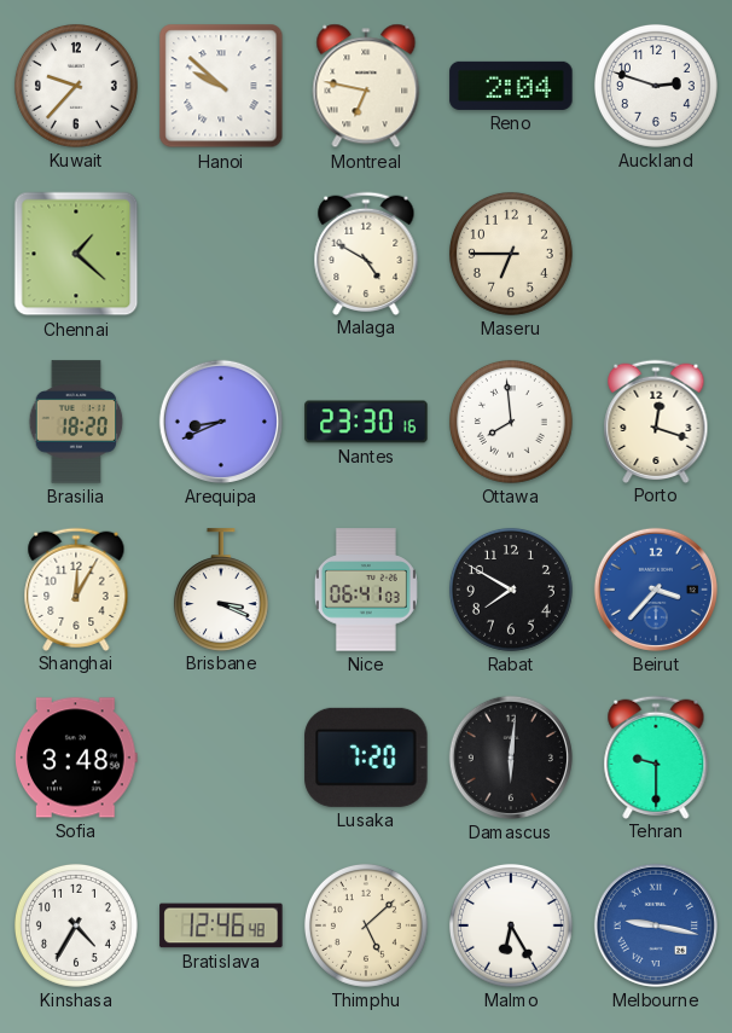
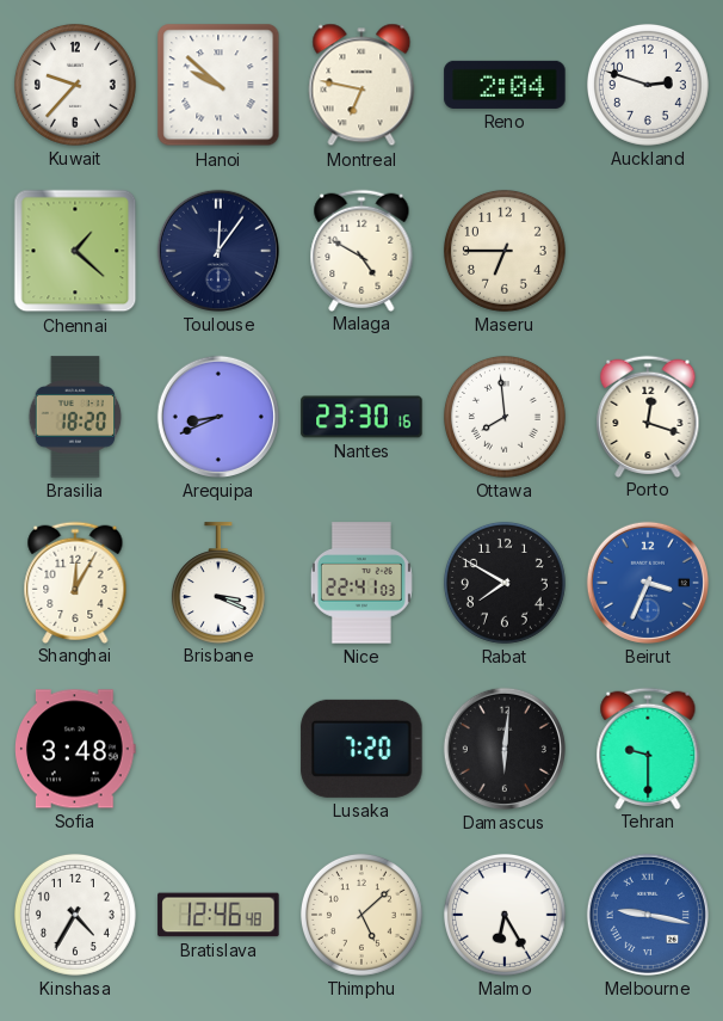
Toulouse: none -> 12:06 (218, 251)
Nice: 06:41 -> 22:41 (361, 583)
Beirut: 3:37 -> 3:34 (648, 583)
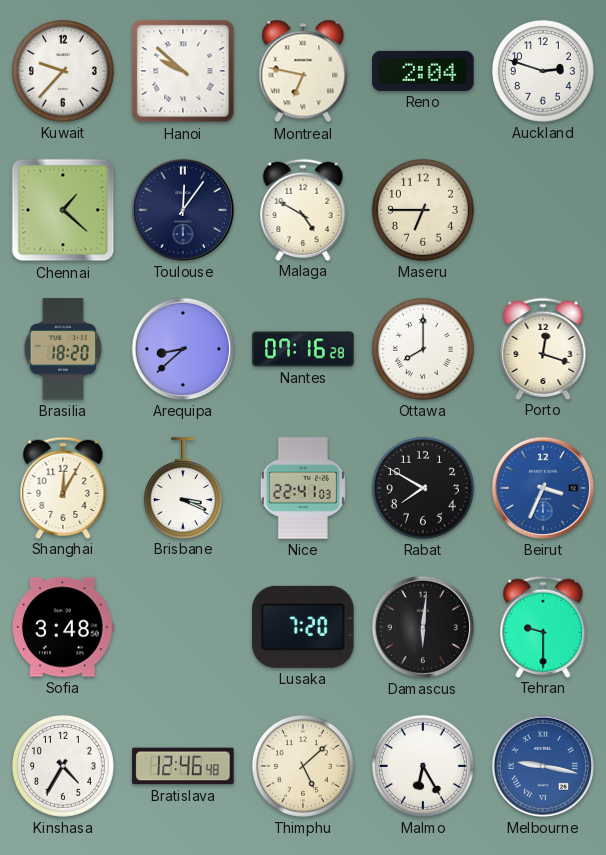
Arequipa: 8:41 -> 8:38 (183, 349)
Nantes: 23:30 -> 07:16 (303, 349)
Ottawa: 7:59 -> 8:00 (423, 349)
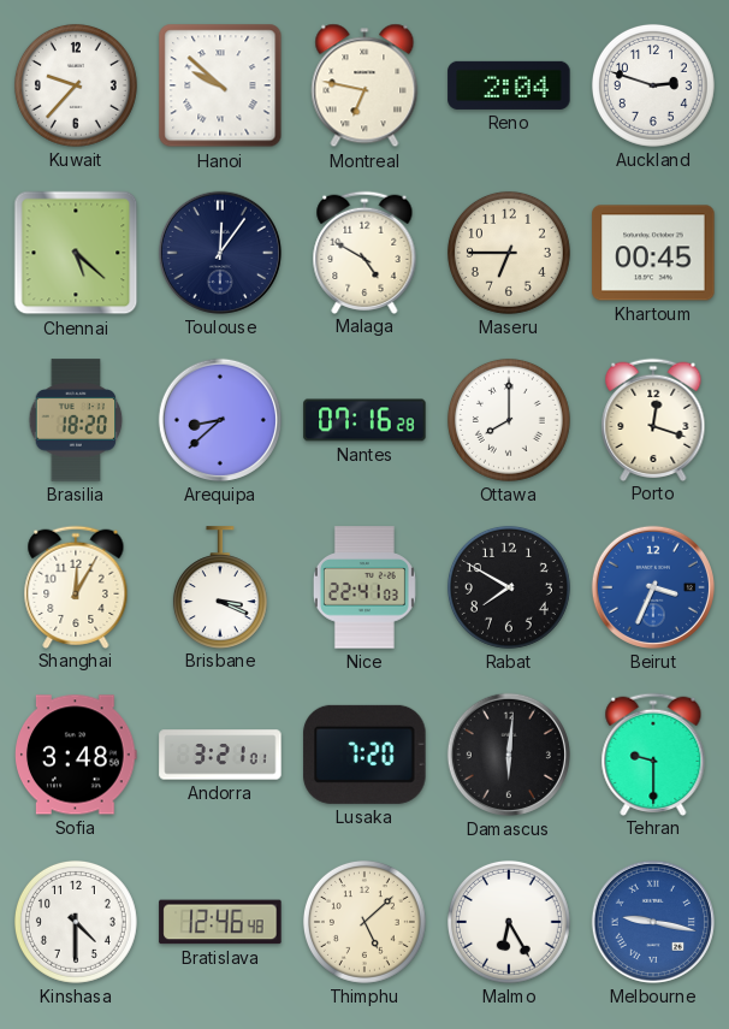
Chennai: 1:22 -> 5:22 (76, 253)
Khartoum: none -> 00:45 (653, 253)
Andorra: none -> 3:21 (220, 755)
Kinshasa: 4:35 -> 4:30 (76, 922)
